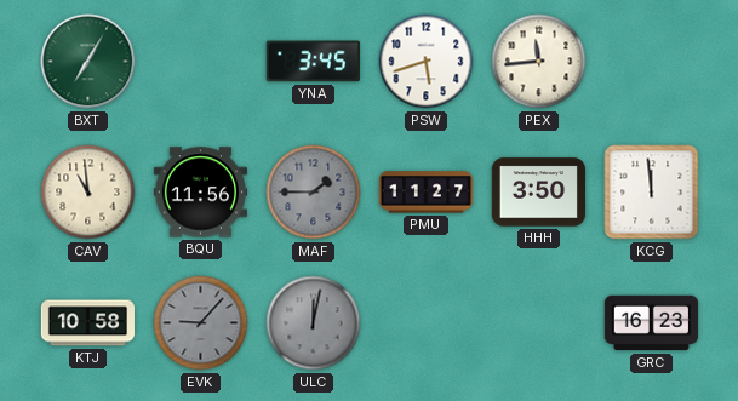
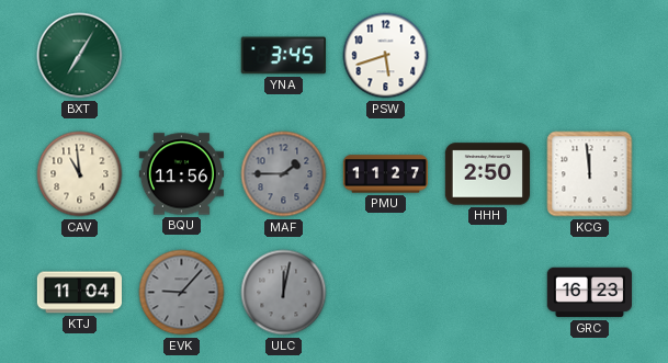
PEX: 11:44 -> none (539, 62)
HHH: 3:50 -> 2:50 (487, 174)
KTJ: 10:58 -> 11:04 (79, 293)
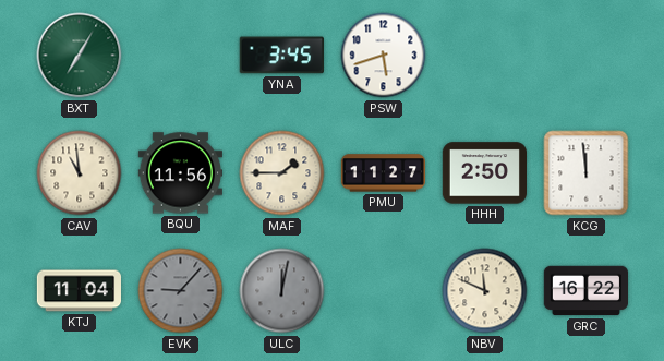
MAF dial: grey -> cream (282, 173)
NBV: none -> 11:49 (485, 291)
GRC: 16:23 -> 16:22 (585, 291)
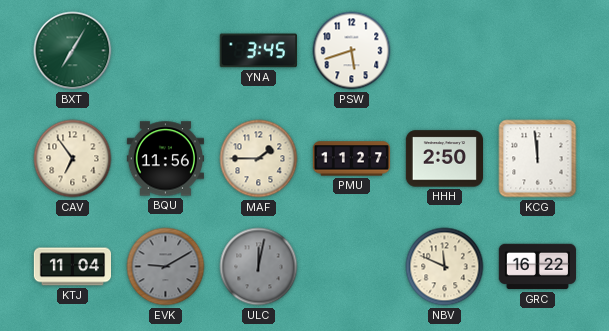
CAV: 10:59 -> 6:54 (73, 159)
EVK: 9:07 -> 9:10 (166, 267)
